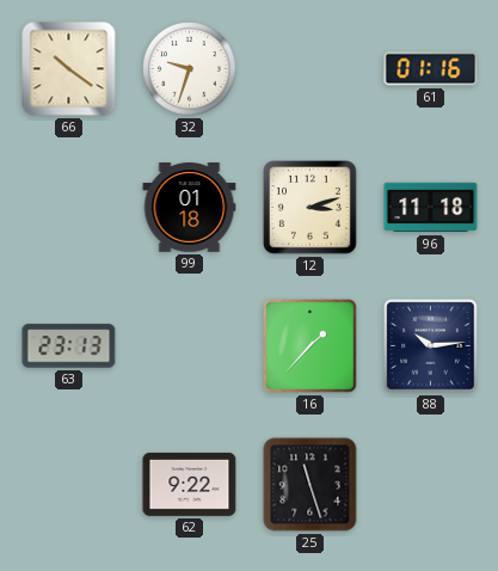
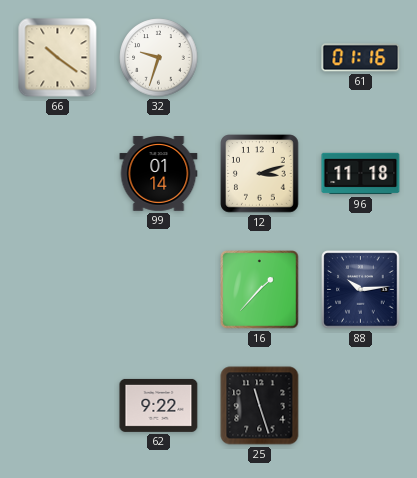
99: 01:18 -> 01:14 (159, 174)
63: 23:13 -> none (69, 346)
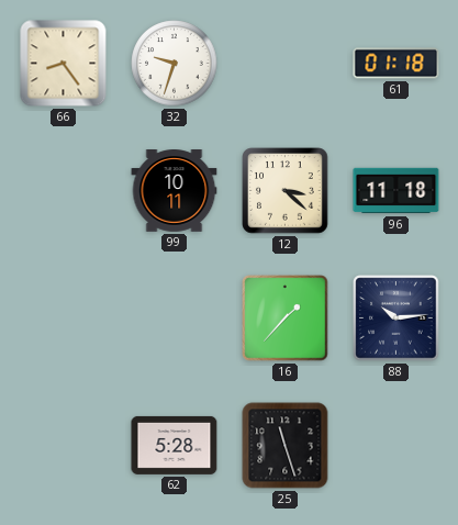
66: 10:21 -> 8:24 (64, 64)
61: 01:16 -> 01:18 (396, 64)
99: 01:14 -> 10:11 (175, 191)
12: 3:12 -> 3:22 (286, 191)
62: 9:22 -> 5:28 (175, 445)
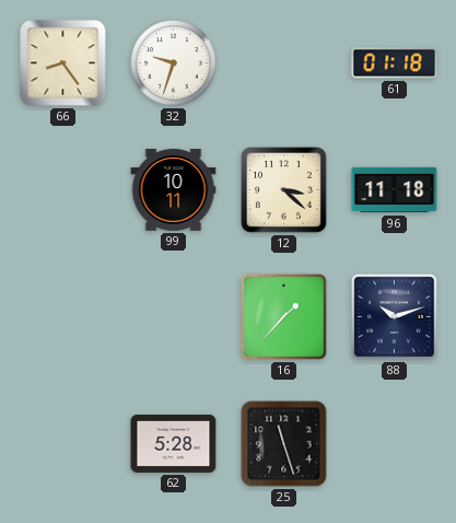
88: 10:14 -> 10:12 (395, 317)
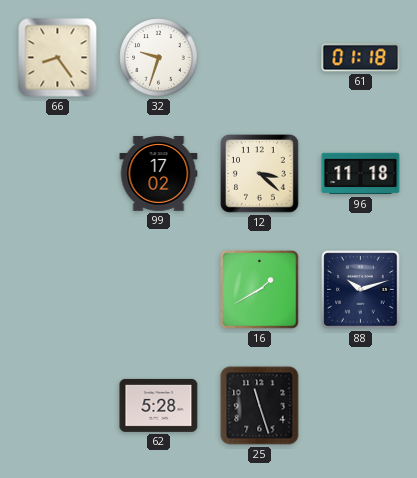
99: 10:11 -> 17:02 (159, 174)
16: 1:37 -> 1:40 (260, 290)
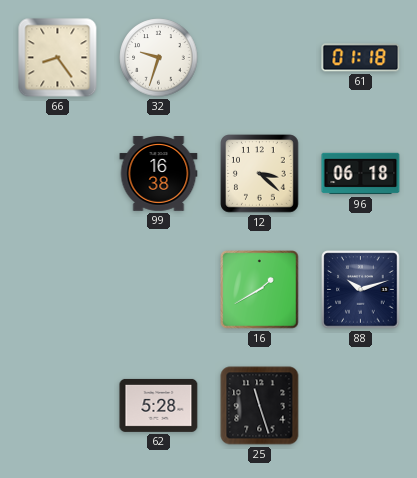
99: 17:02 -> 16:38 (159, 174)
96: 11:18 -> 06:18 (361, 174)
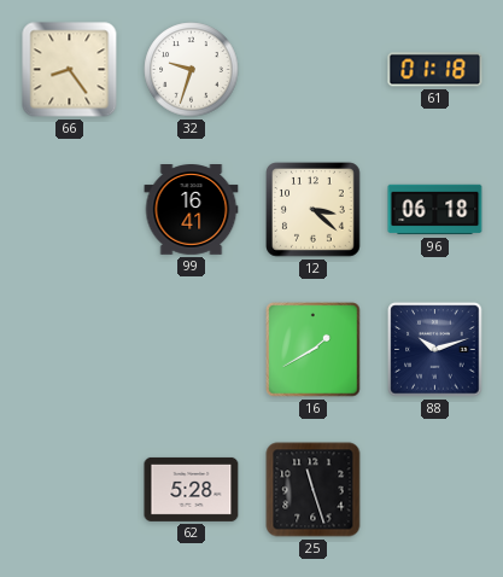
99: 16:38 -> 16:41 (192, 210)
